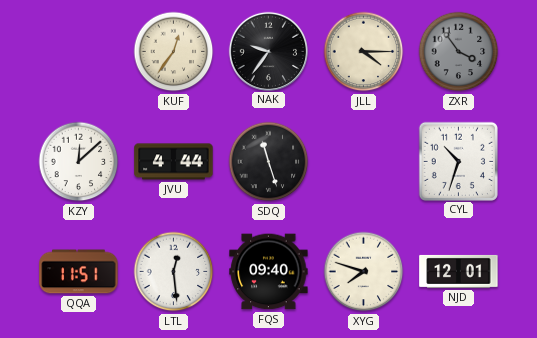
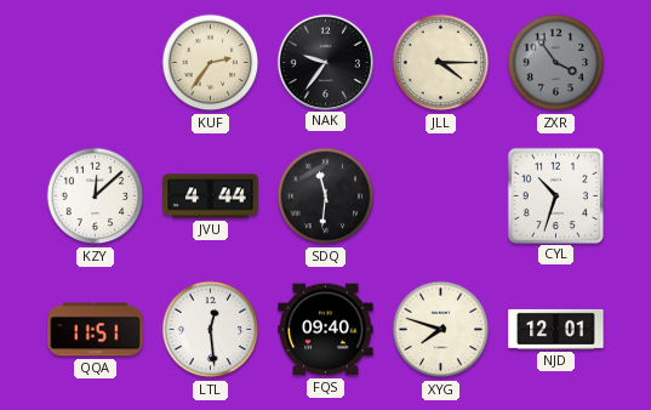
KUF: 12:36 -> 2:36 (211, 63)
SDQ: 11:27 -> 11:31 (326, 197)
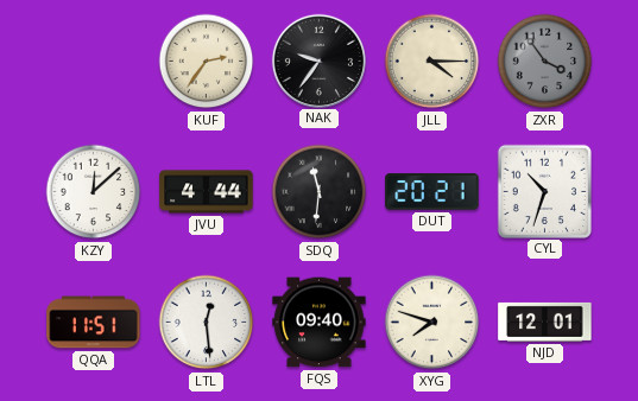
DUT: none -> 20:21 (432, 192)
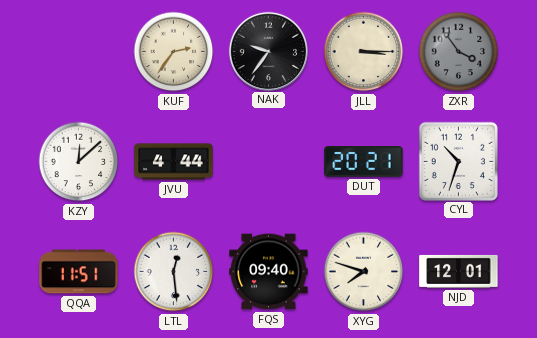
JLL: 4:15 -> 3:15 (364, 52)
SDQ: 11:31 -> none (320, 192)
